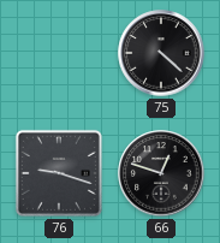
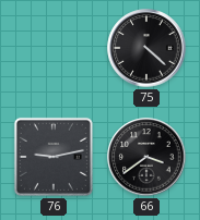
76: 9:18 -> 9:13 (54, 157)
66: 12:48 -> 3:39 (146, 157)
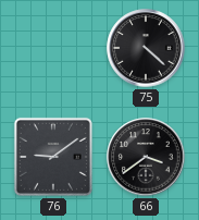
76: 9:13 -> 9:09 (53, 157)
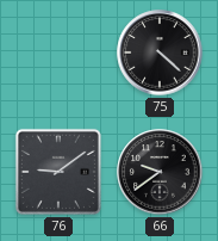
66: 3:39 -> 9:39 (160, 172)
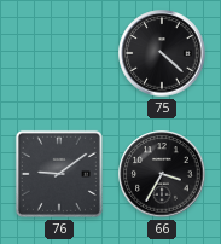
66: 9:39 -> 3:35 (162, 174)
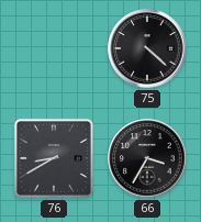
76: 9:09 -> 8:40 (54, 158)
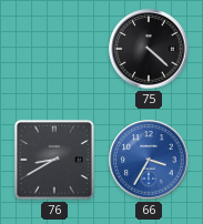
66 dial: black -> blue (149, 160)
